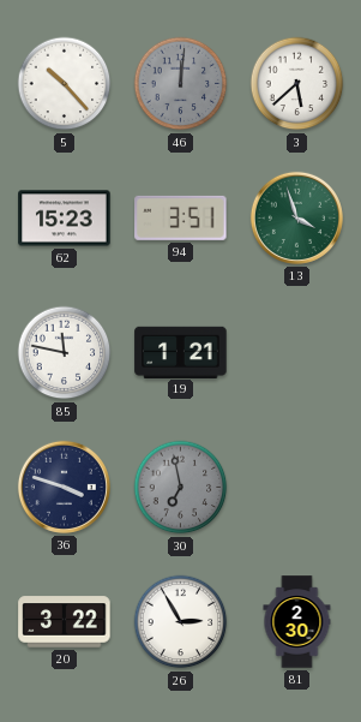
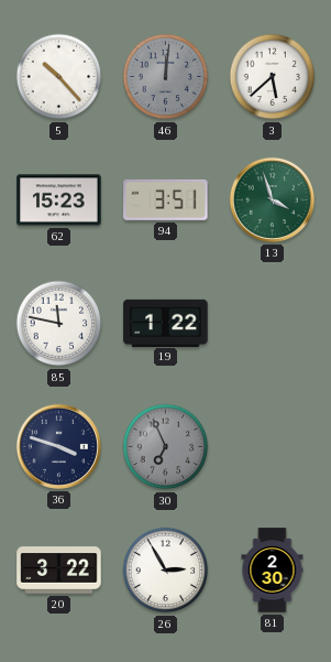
19: 1:21 -> 1:22 (166, 323)
30: 6:58 -> 6:56 (166, 447)
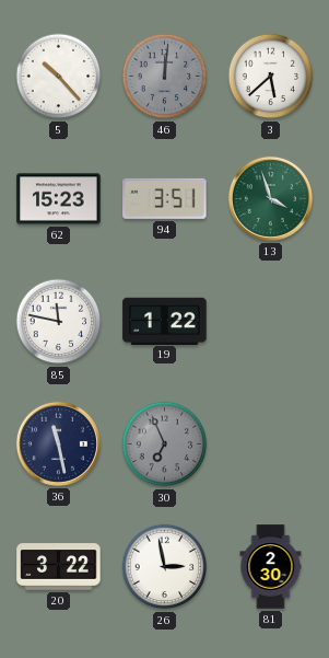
36: 3:48 -> 11:28 (58, 443)
26: 2:55 -> 2:58 (165, 567)
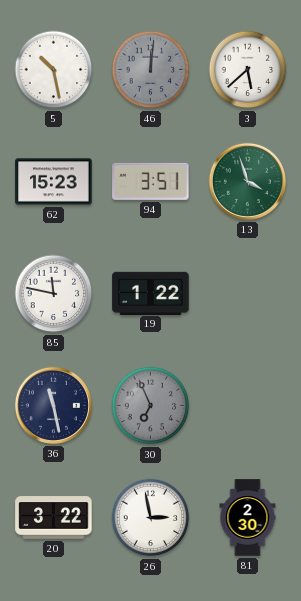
5: 10:23 -> 10:28 (54, 70)
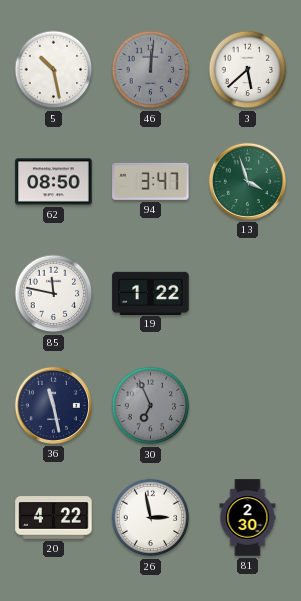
62: 15:23 -> 08:50 (54, 182)
94: 3:51 -> 3:47 (151, 181)
20: 3:22 -> 4:22 (54, 518)
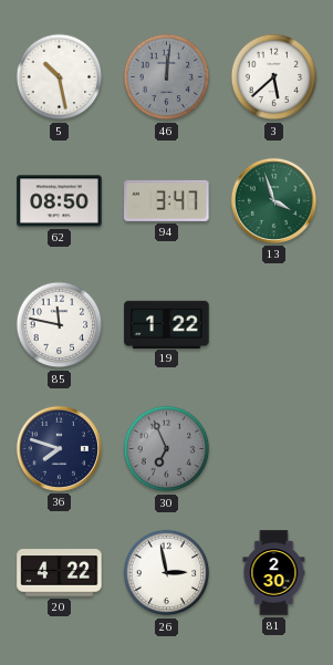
36: 11:28 -> 7:48 (59, 448)
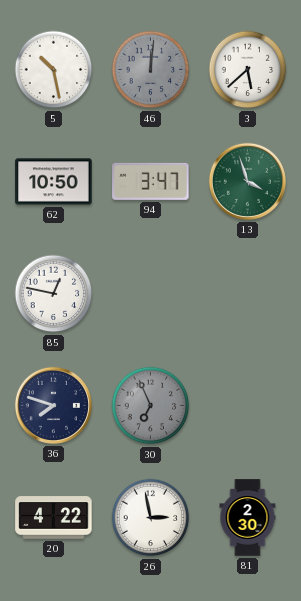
62: 08:50 -> 10:50 (54, 182)
85: 11:47 -> 12:47 (54, 294)
19: 1:22 -> none (167, 324)
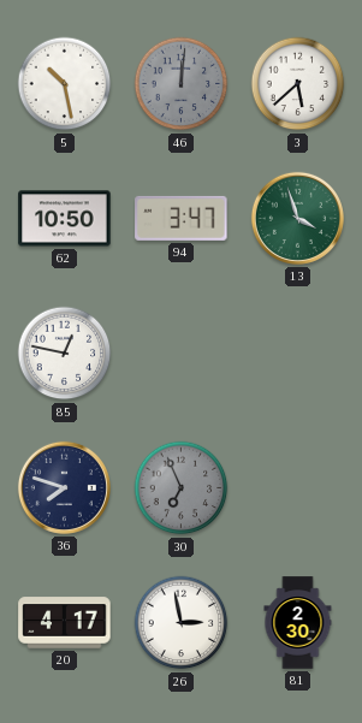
20: 4:22 -> 4:17 (65, 623)
